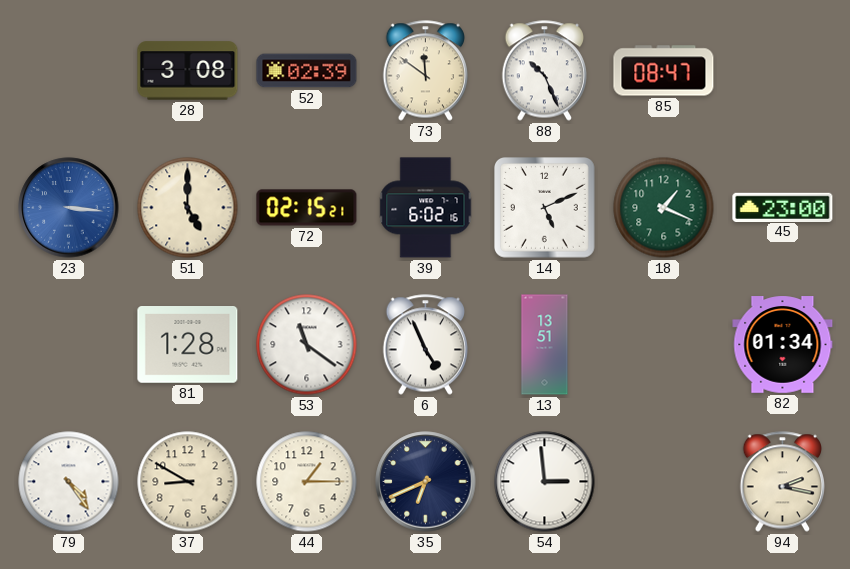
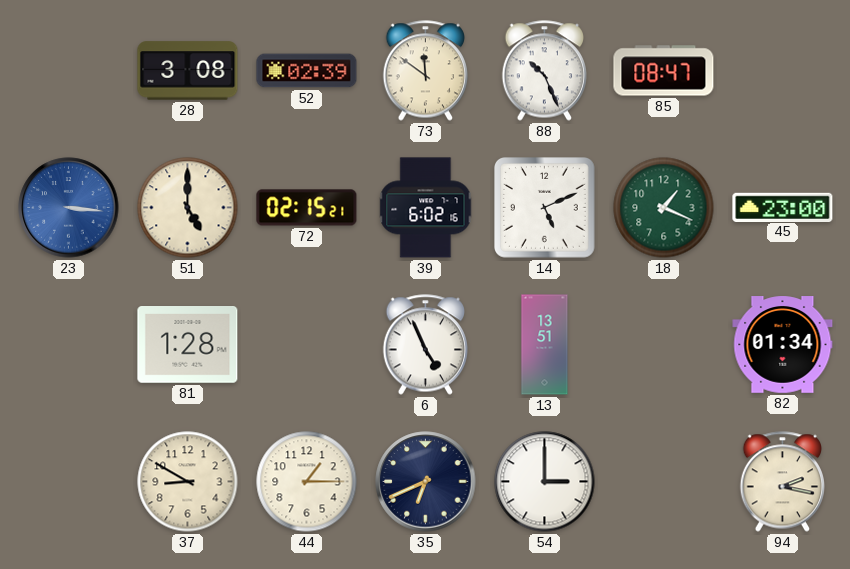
53: 11:21 -> none (307, 345)
79: 4:24 -> none (69, 482)
54: 2:59 -> 3:00 (545, 482)
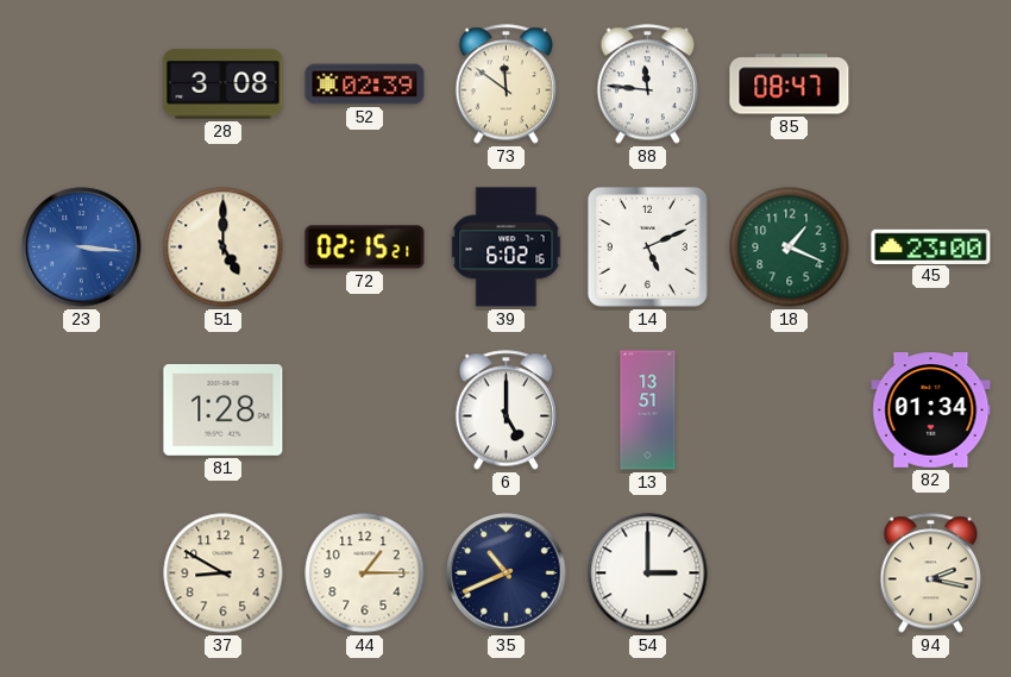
88: 10:26 -> 11:46 (647, 84)
6: 4:56 -> 5:00 (505, 410)
35: 6:41 -> 10:41 (507, 573)
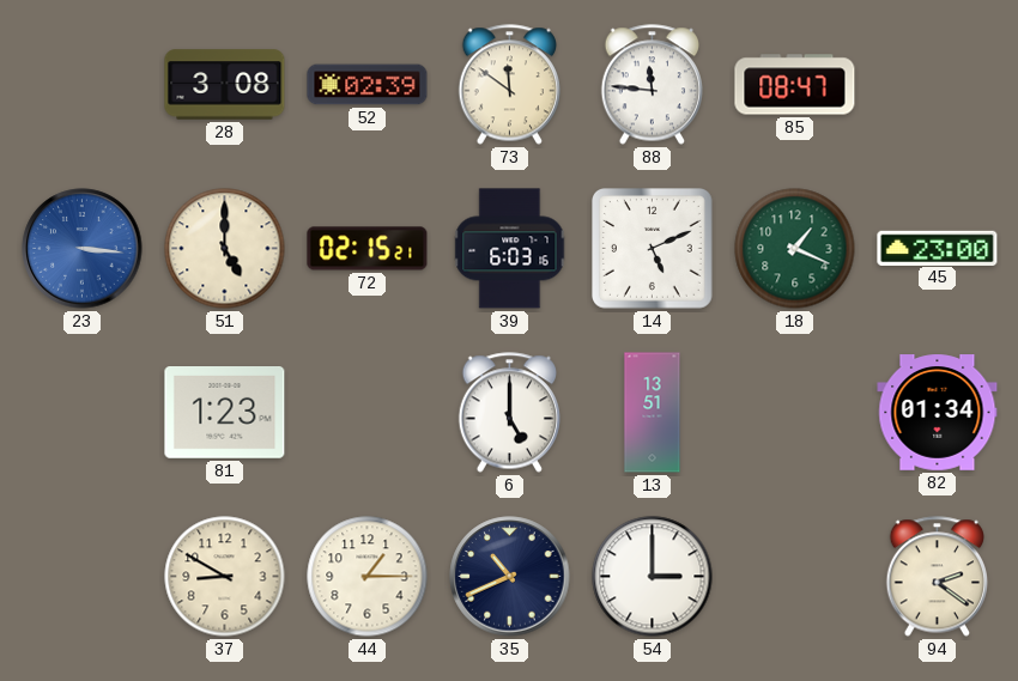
39: 6:02 -> 6:03 (510, 249)
81: 1:28 -> 1:23 (225, 413)
94: 2:17 -> 2:21 (937, 577)
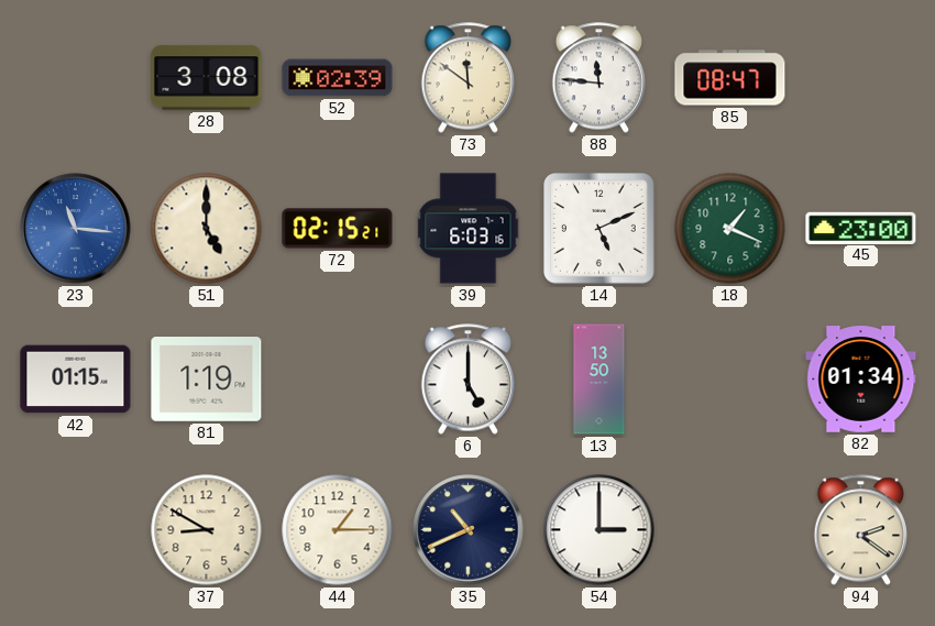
23: 3:16 -> 11:16 (76, 229)
42: none -> 01:15 (76, 380)
81: 1:23 -> 1:19 (207, 380)
13: 13:51 -> 13:50 (599, 380)
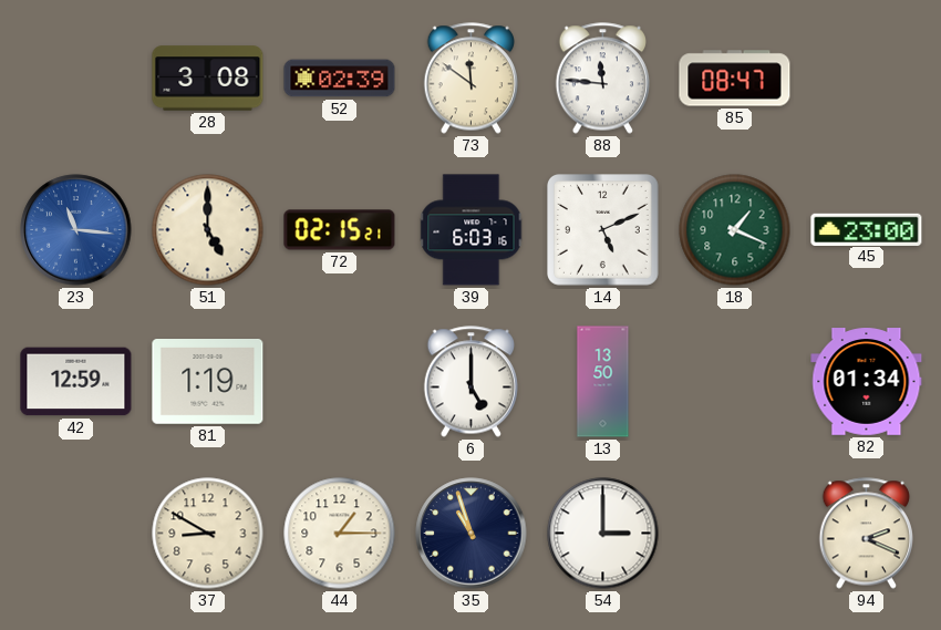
42: 01:15 -> 12:59 (76, 382)
35: 10:41 -> 10:57 (472, 534)
94: 2:21 -> 2:19 (866, 534)
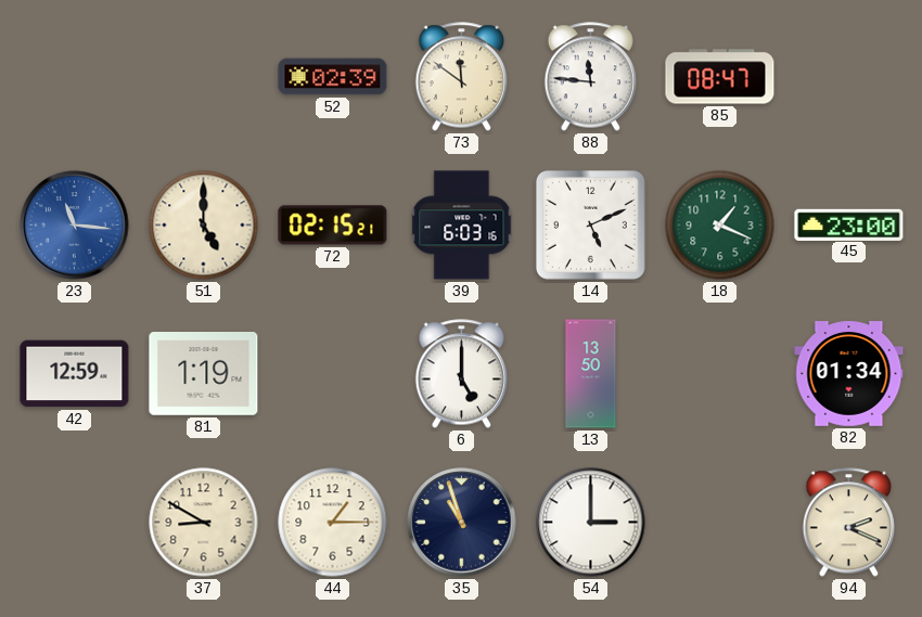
28: 3:08 -> none (208, 79)
